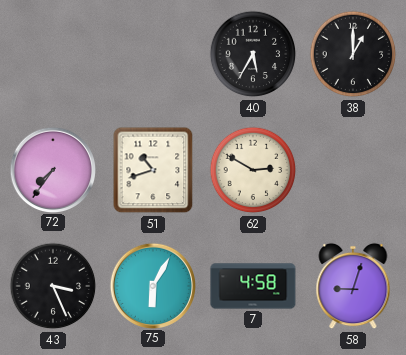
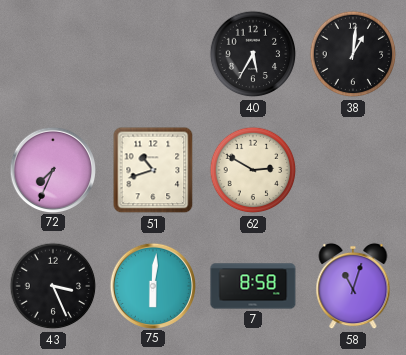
38: 1:00 -> 1:01 (353, 54)
72: 7:36 -> 7:34 (52, 169)
75: 6:05 -> 6:01 (152, 285)
7: 4:58 -> 8:58 (253, 286)
58: 9:03 -> 11:03 (353, 286)
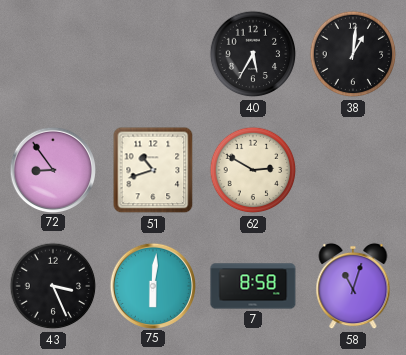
72: 7:34 -> 8:54 (52, 169)
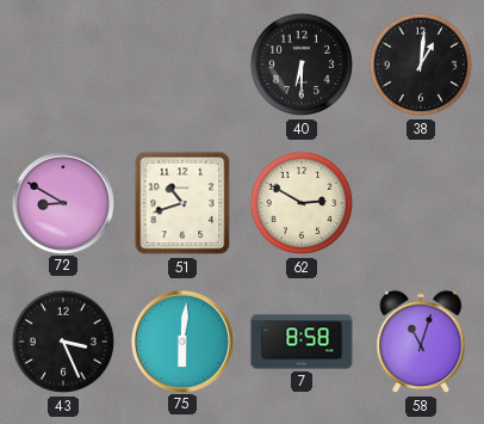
40: 5:35 -> 6:30 (302, 64)
72: 8:54 -> 8:50 (62, 202)
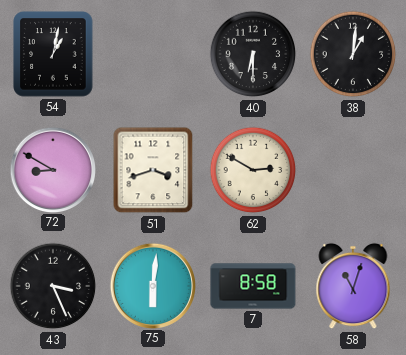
54: none -> 1:02 (53, 54)
51: 10:42 -> 3:42 (153, 170)
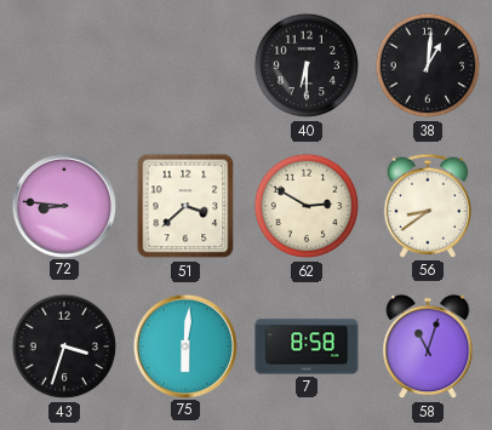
54: 1:02 -> none (53, 54)
72: 8:50 -> 8:46 (63, 205)
51: 3:42 -> 3:38 (185, 206)
56: none -> 8:39 (428, 206)
43: 3:26 -> 3:33 (64, 346)
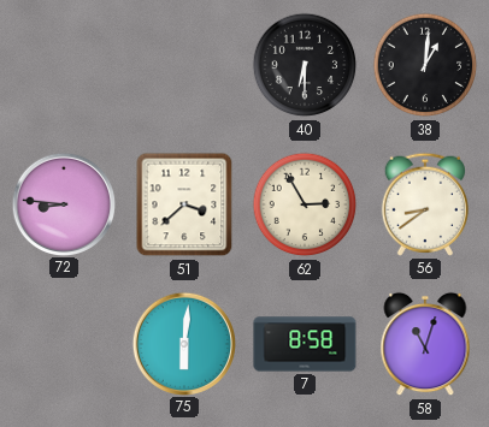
62: 2:50 -> 2:55 (305, 204)
43: 3:33 -> none (64, 346)
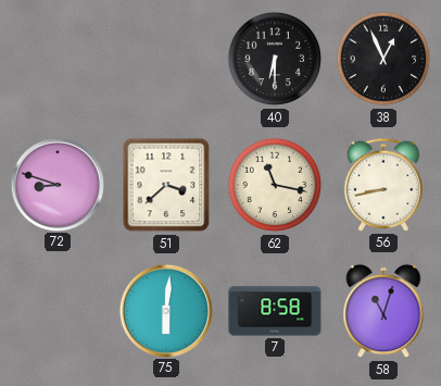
38: 1:01 -> 12:56 (383, 59)
72: 8:46 -> 8:48 (56, 184)
62: 2:55 -> 11:17 (275, 185)
56: 8:39 -> 8:43 (383, 185)
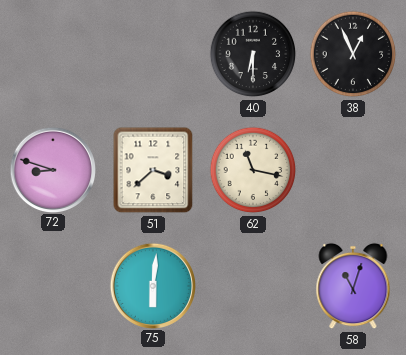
56: 8:43 -> none (383, 185)
7: 8:58 -> none (275, 311)
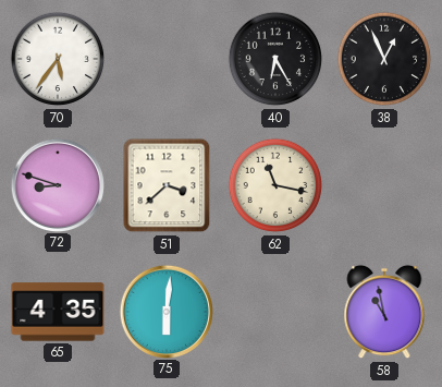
70: none -> 5:36 (58, 59)
40: 6:30 -> 6:25 (275, 59)
65: none -> 4:35 (58, 312)
58: 11:03 -> 10:58 (384, 312)
